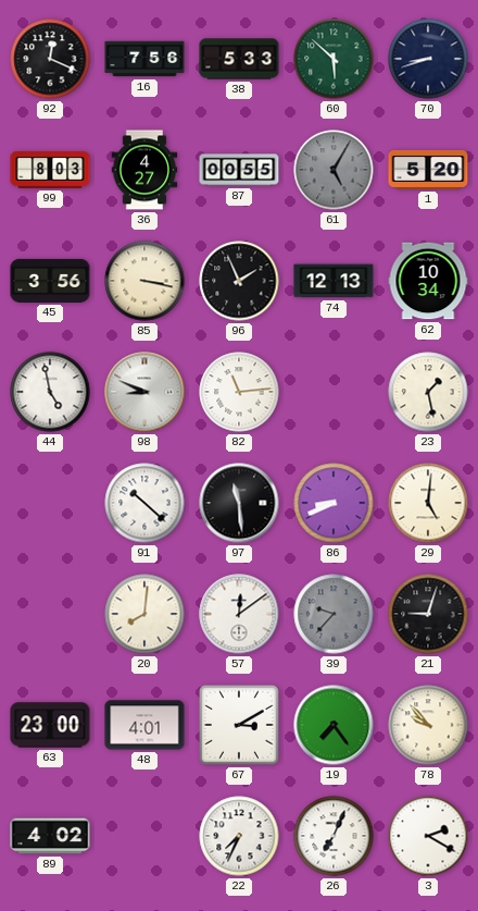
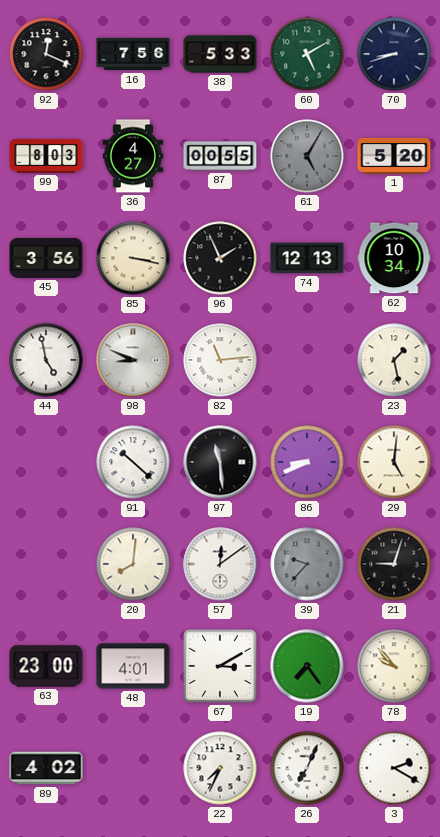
60: 5:52 -> 5:10 (307, 54)
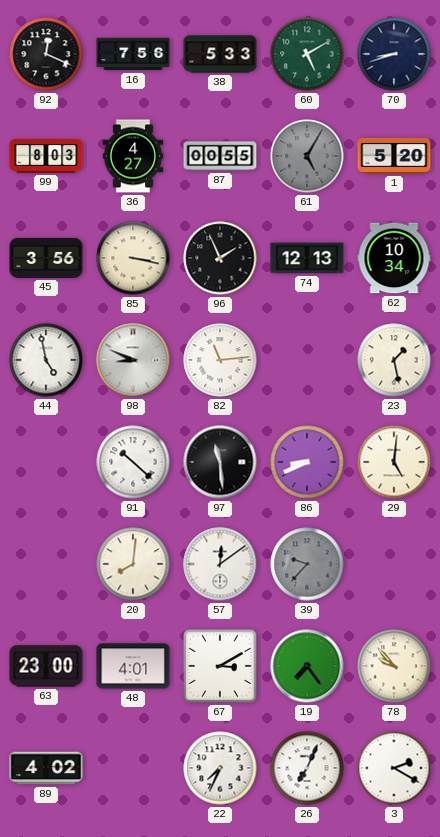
21: 9:03 -> none (394, 564)
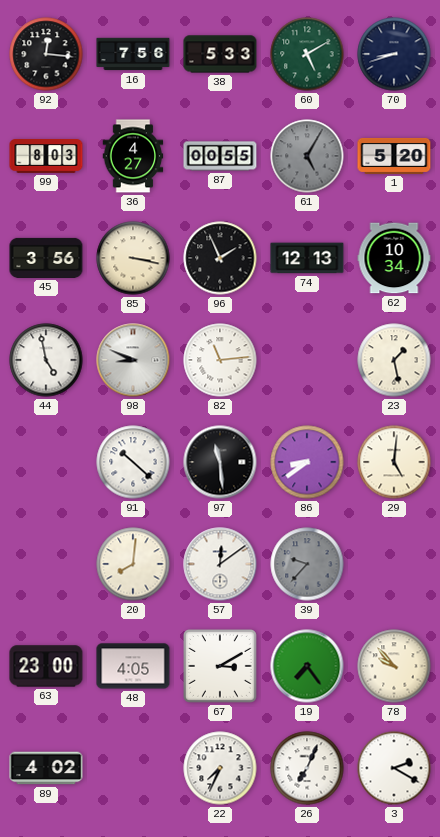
92: 12:19 -> 12:16 (46, 54)
86: 8:41 -> 8:39 (307, 462)
48: 4:01 -> 4:05 (133, 666)
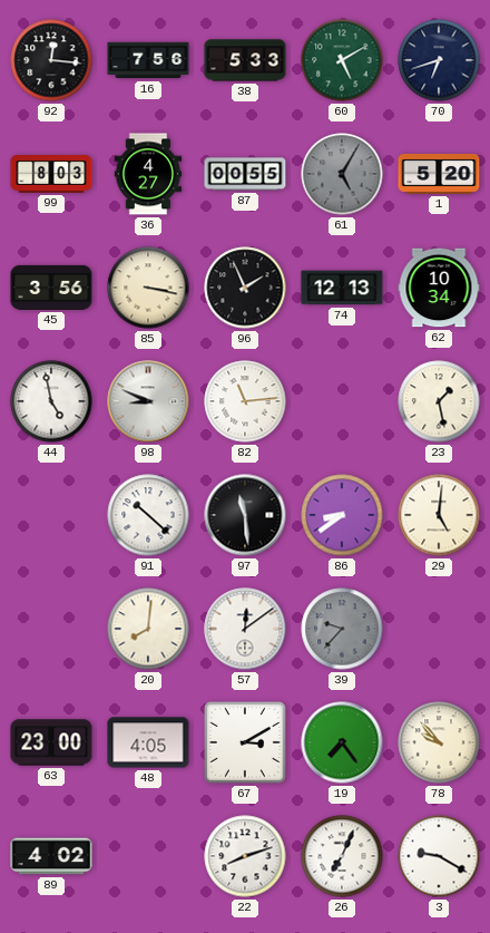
70: 8:42 -> 6:42 (439, 60)
22: 7:34 -> 8:12 (245, 856)
3: 2:20 -> 9:20 (439, 856)
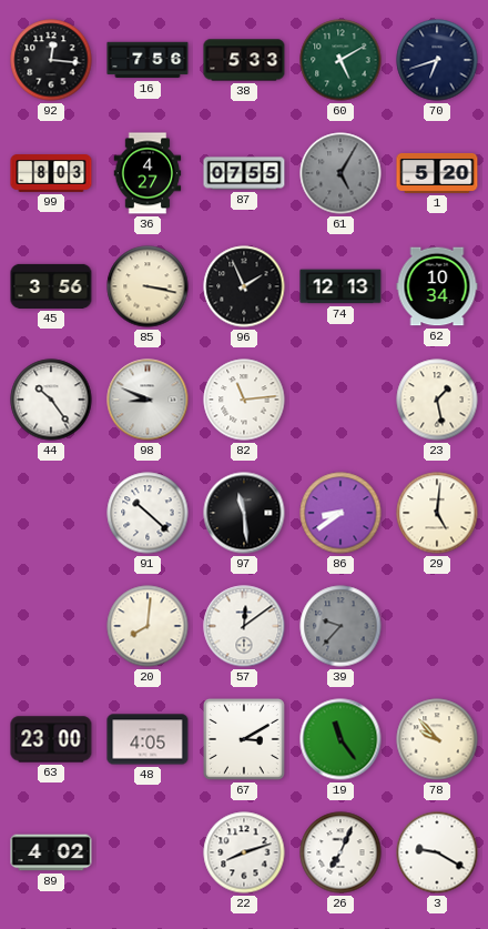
87: 00:55 -> 07:55 (244, 173)
44: 4:58 -> 10:24 (51, 400)
19: 7:24 -> 11:24 (340, 739)
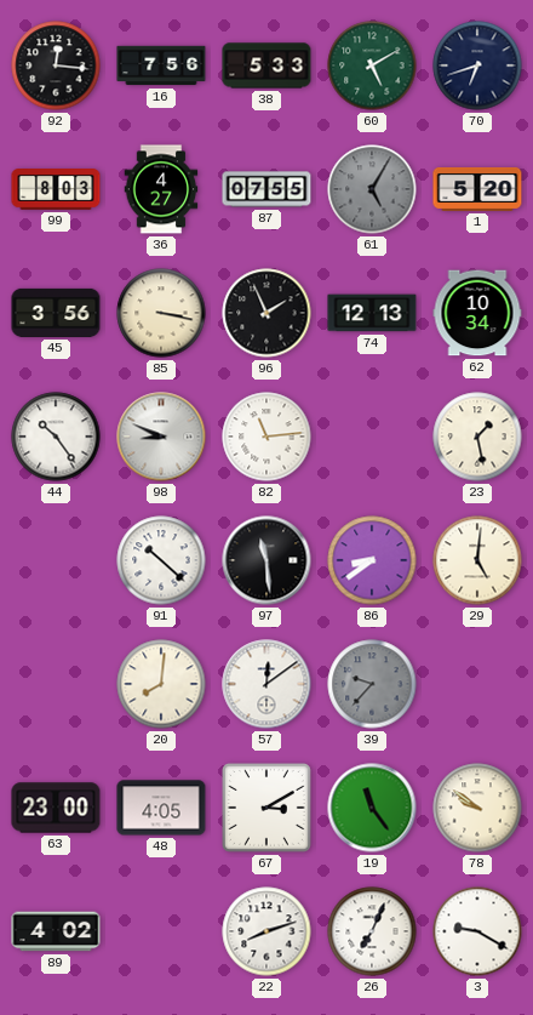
78: 9:53 -> 9:51 (477, 808)
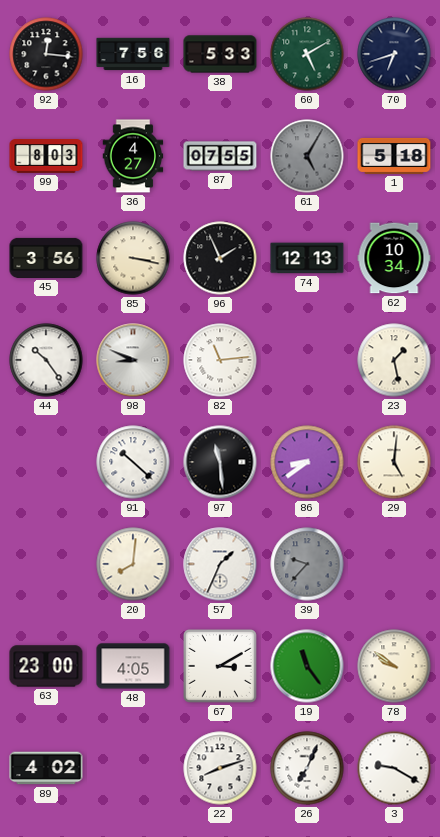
1: 5:20 -> 5:18 (394, 156)
57: 12:09 -> 1:34 (220, 564)
